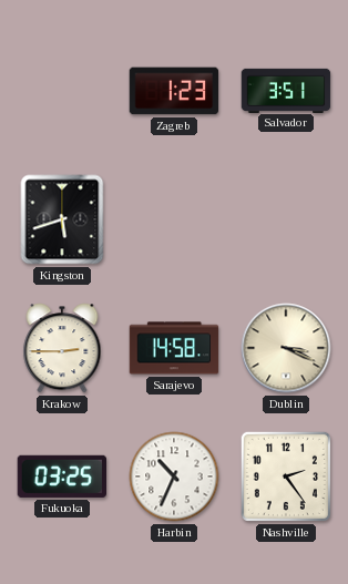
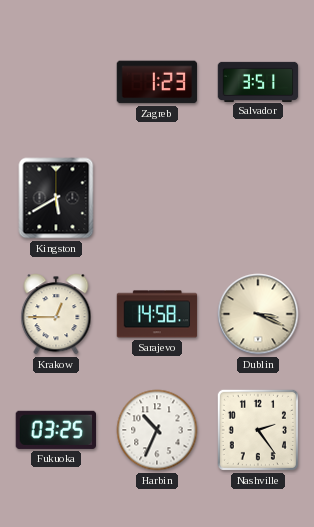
Kingston: 5:42 -> 5:40 (56, 198)
Krakow: 2:45 -> 12:45 (56, 314)
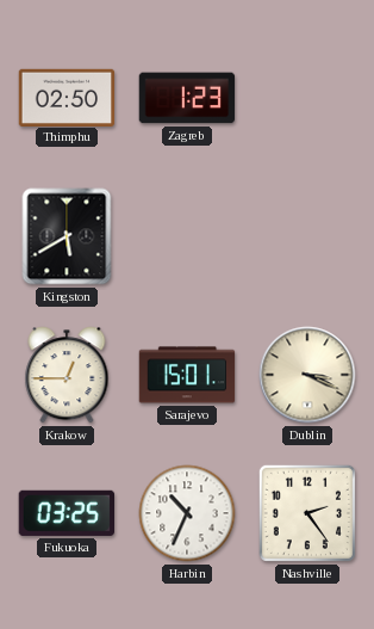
Thimphu: none -> 02:50 (67, 97)
Salvador: 3:51 -> none (258, 81)
Sarajevo: 14:58 -> 15:01 (187, 375)
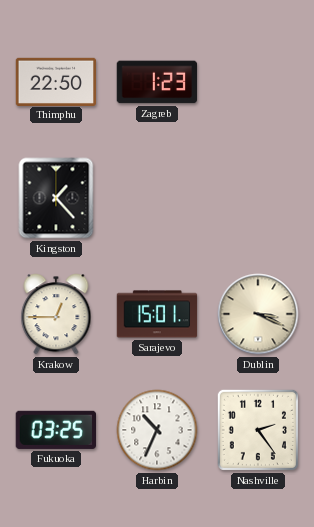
Thimphu: 02:50 -> 22:50 (56, 81)
Kingston: 5:40 -> 1:23 (56, 198)
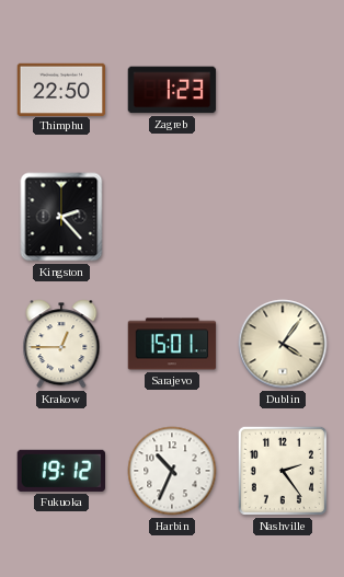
Kingston: 1:23 -> 2:23 (61, 217)
Dublin: 3:19 -> 4:06 (283, 344)
Fukuoka: 03:25 -> 19:12 (60, 471)
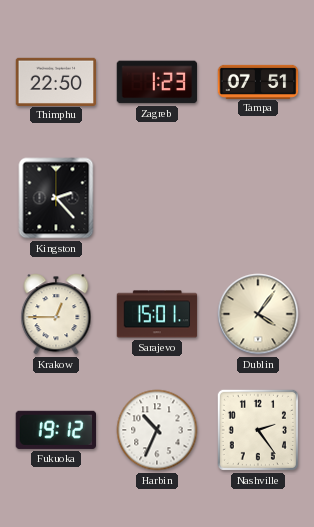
Tampa: none -> 07:51 (258, 81)
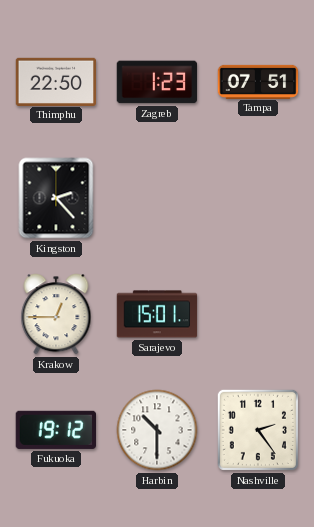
Dublin: 4:06 -> none (258, 314)
Harbin: 10:34 -> 10:30 (157, 430)
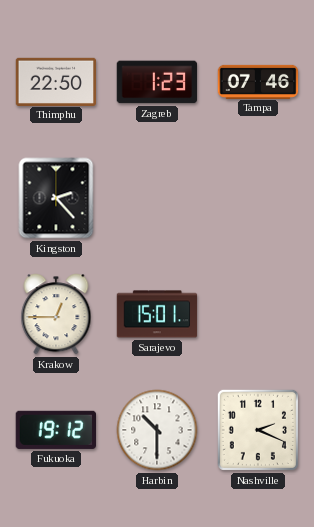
Tampa: 07:51 -> 07:46 (258, 81)
Nashville: 2:24 -> 2:19 (258, 430)
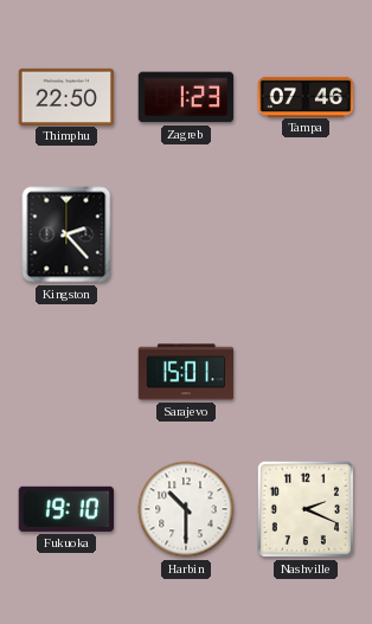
Krakow: 12:45 -> none (56, 314)
Fukuoka: 19:12 -> 19:10 (65, 509)
